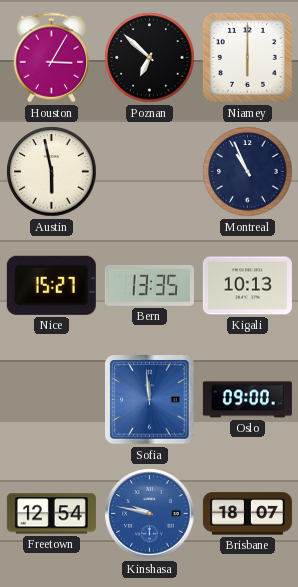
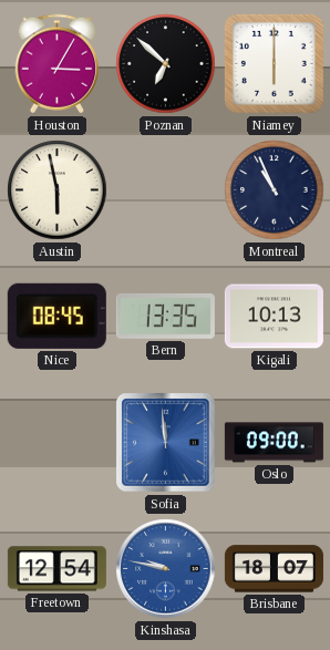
Nice: 15:27 -> 08:45 (56, 316)
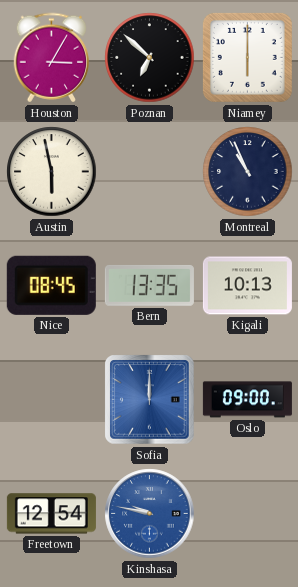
Sofia: 11:59 -> 12:00 (150, 400)
Brisbane: 18:07 -> none (274, 569)
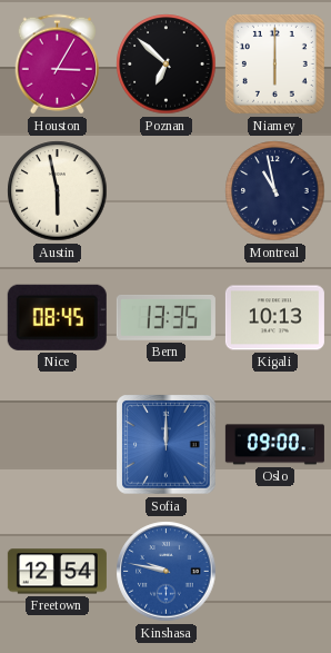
Montreal: 10:56 -> 10:58 (275, 191)
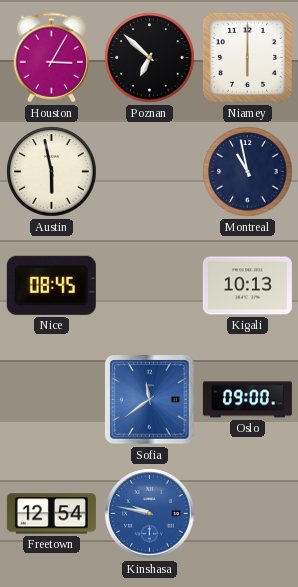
Bern: 13:35 -> none (165, 317)
Sofia: 12:00 -> 11:39 (150, 400)
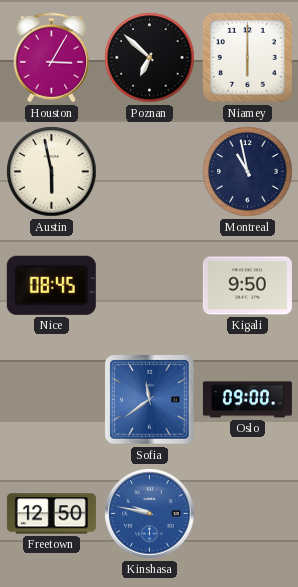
Kigali: 10:13 -> 9:50 (247, 286)
Freetown: 12:54 -> 12:50 (51, 514)
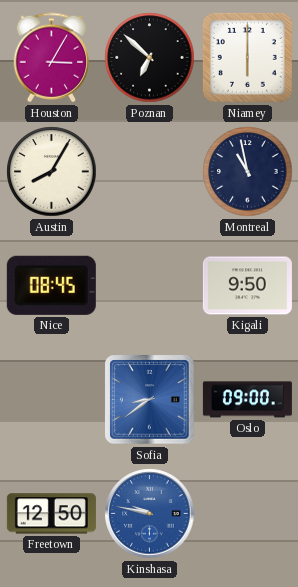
Austin: 5:58 -> 8:05 (52, 172)
Sofia: 11:39 -> 8:39 (150, 400)
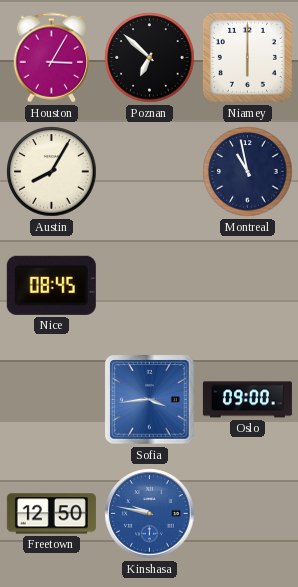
Kigali: 9:50 -> none (247, 286)
Sofia: 8:39 -> 3:44 (150, 400)
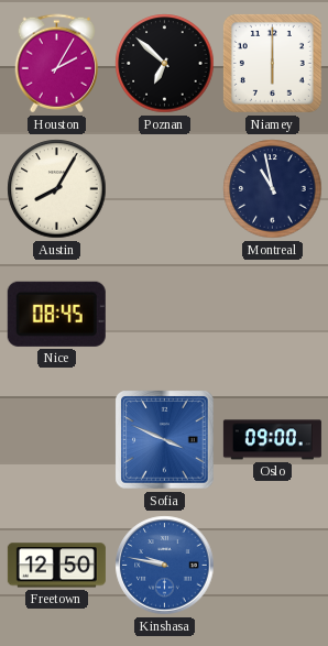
Houston: 3:05 -> 2:05 (57, 64)
Sofia: 3:44 -> 3:49 (165, 440)
